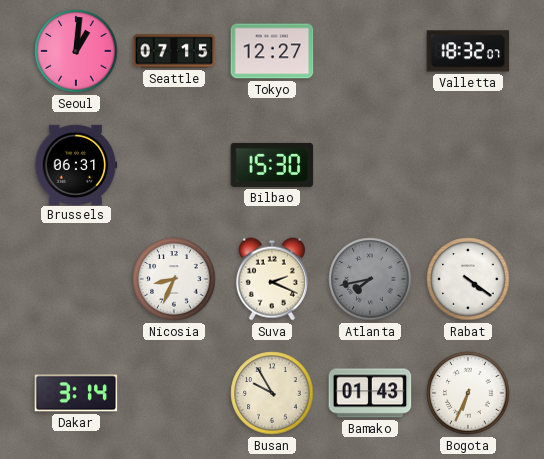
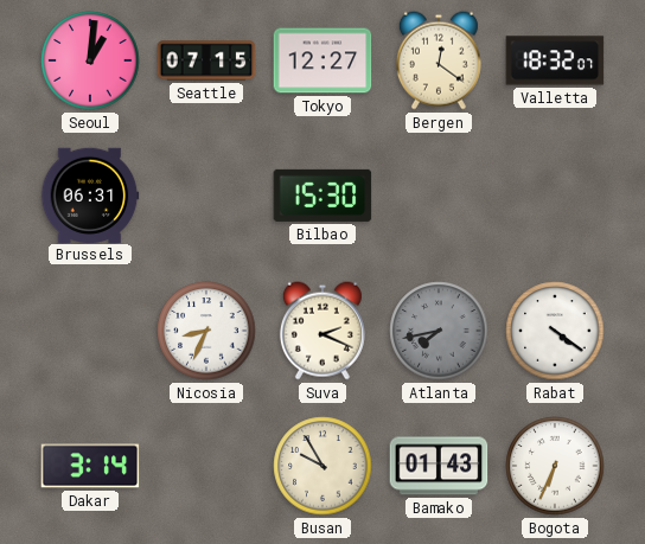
Bergen: none -> 12:21 (439, 60)
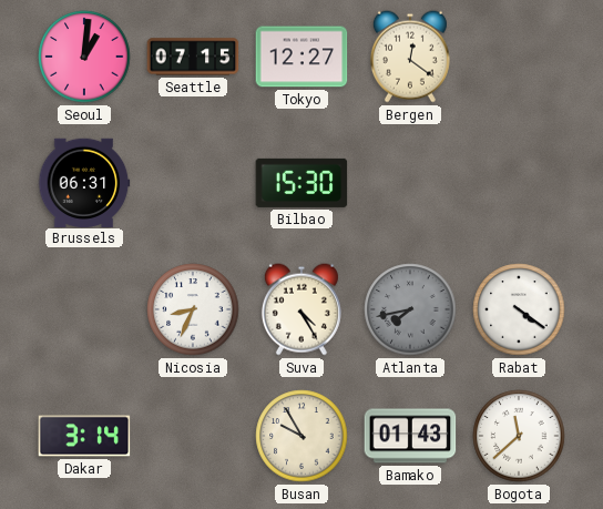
Valletta: 18:32 -> none (555, 60)
Suva: 2:19 -> 4:25 (301, 309)
Bogota: 6:34 -> 11:38 (519, 436)
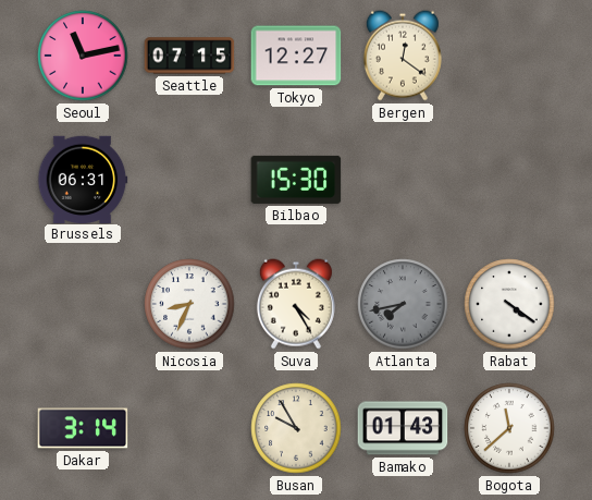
Seoul: 1:01 -> 11:13 (83, 56)
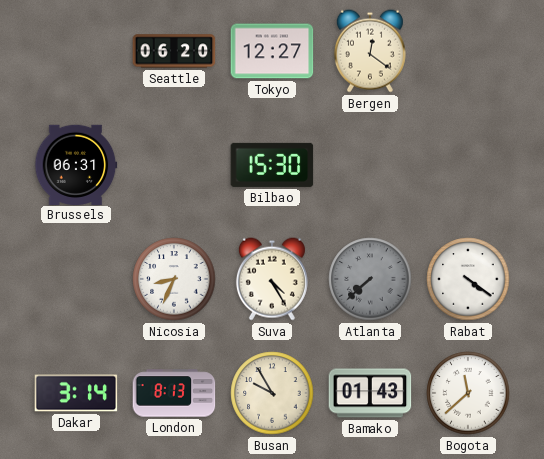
Seoul: 11:13 -> none (83, 56)
Seattle: 07:15 -> 06:20 (174, 51)
Atlanta: 7:43 -> 7:38 (370, 279)
London: none -> 8:13 (174, 393)
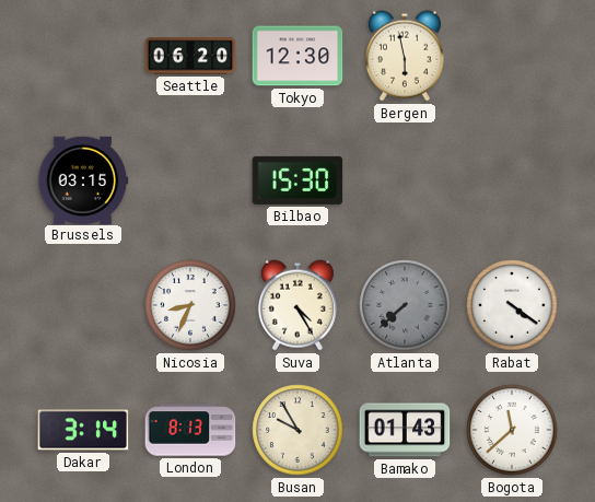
Tokyo: 12:27 -> 12:30 (297, 56)
Bergen: 12:21 -> 5:58 (405, 56)
Brussels: 06:31 -> 03:15 (83, 179)
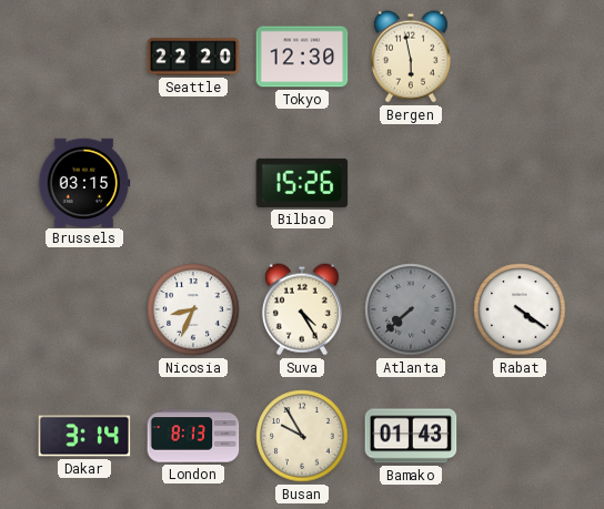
Seattle: 06:20 -> 22:20 (193, 57)
Bilbao: 15:30 -> 15:26 (302, 183)
Bogota: 11:38 -> none (512, 430)
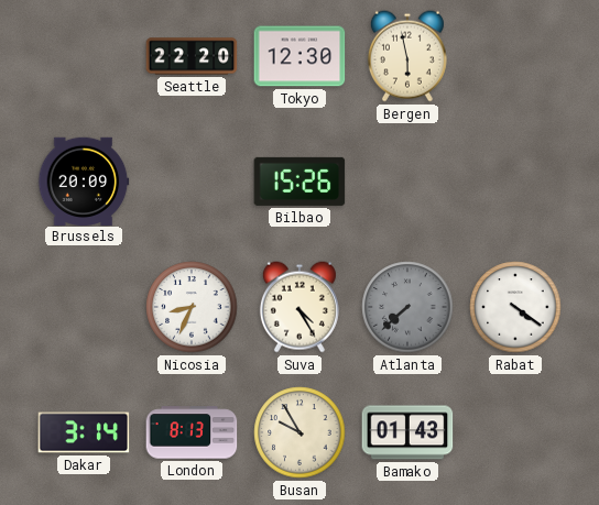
Brussels: 03:15 -> 20:09 (84, 180)
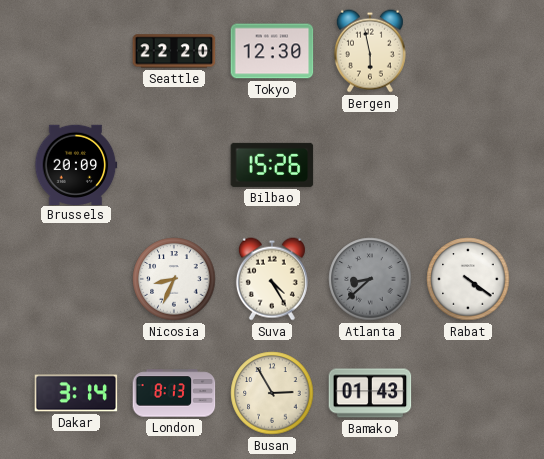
Atlanta: 7:38 -> 8:38 (370, 279)
Busan: 9:55 -> 2:55 (272, 393)
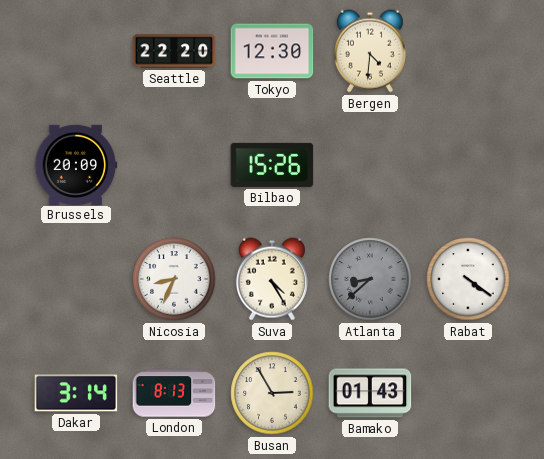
Bergen: 5:58 -> 4:31 (370, 51)
